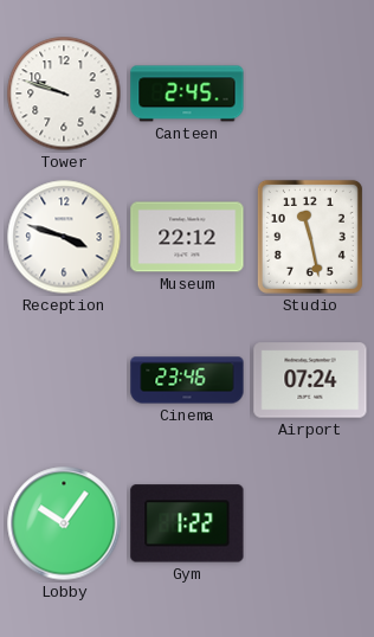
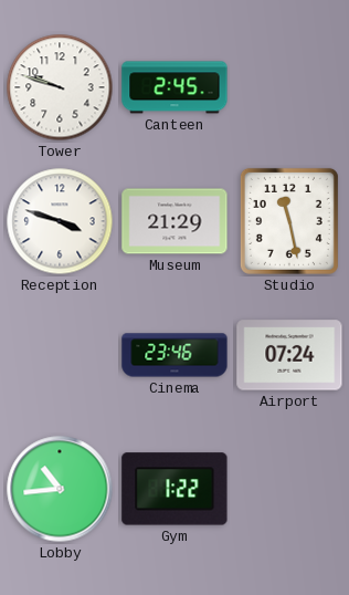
Museum: 22:12 -> 21:29 (174, 221)
Lobby: 10:06 -> 10:44 (60, 489)
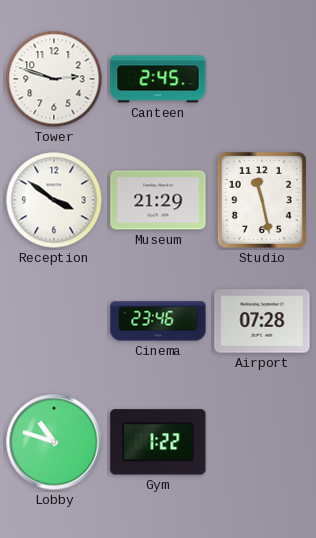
Tower: 9:48 -> 2:48 (54, 79)
Reception: 3:48 -> 3:51 (54, 200)
Airport: 07:24 -> 07:28 (262, 321)
Lobby: 10:44 -> 10:48 (54, 442)
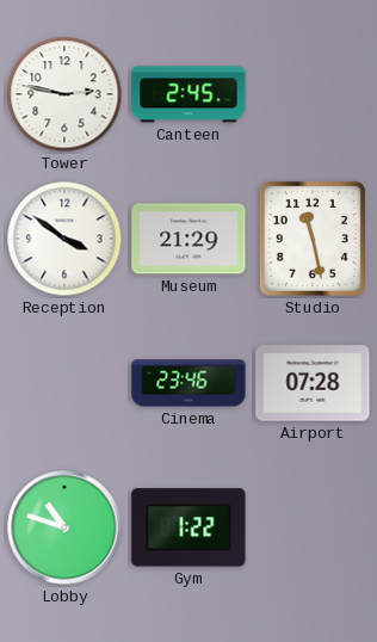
Tower: 2:48 -> 2:47 (64, 94)
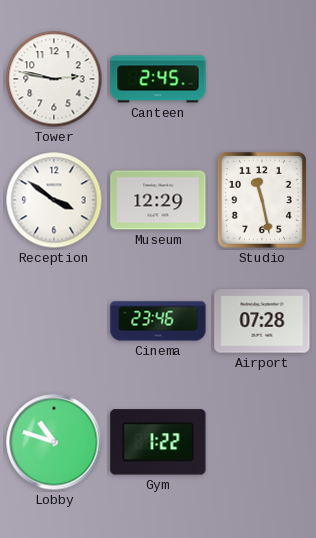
Museum: 21:29 -> 12:29 (158, 200)
